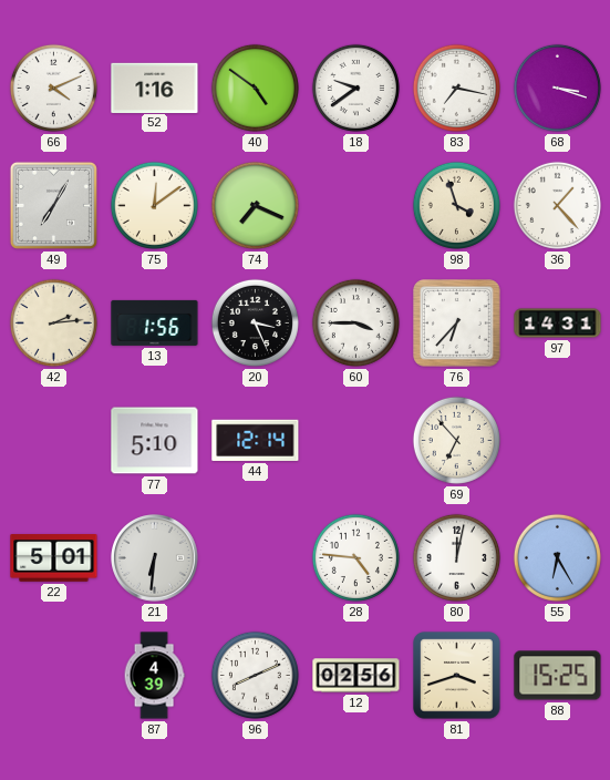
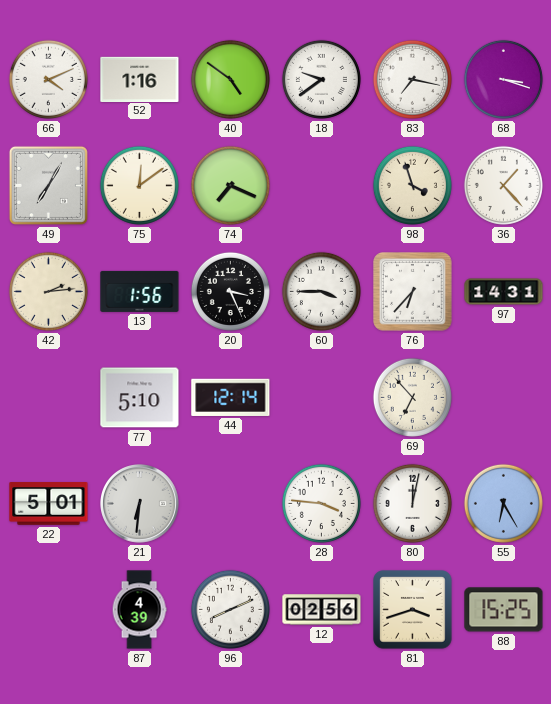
28: 4:46 -> 3:46 (321, 503)
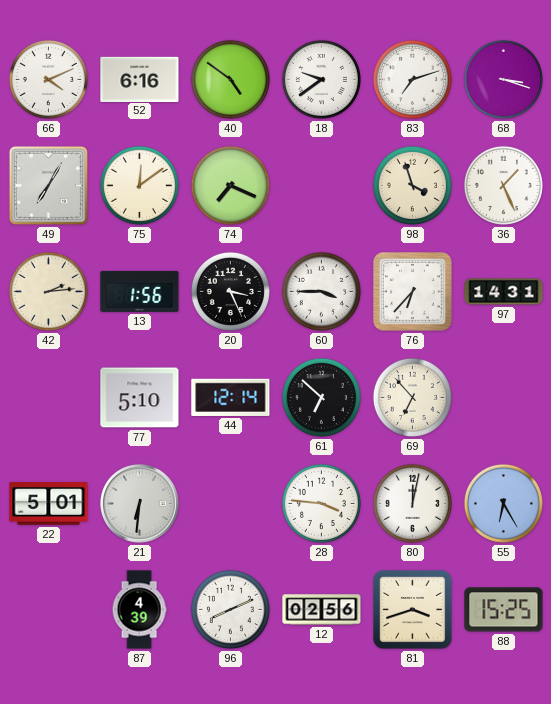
52: 1:16 -> 6:16 (140, 79)
83: 7:17 -> 7:12 (412, 79)
36: 1:23 -> 1:26 (503, 185)
61: none -> 6:52 (321, 397)
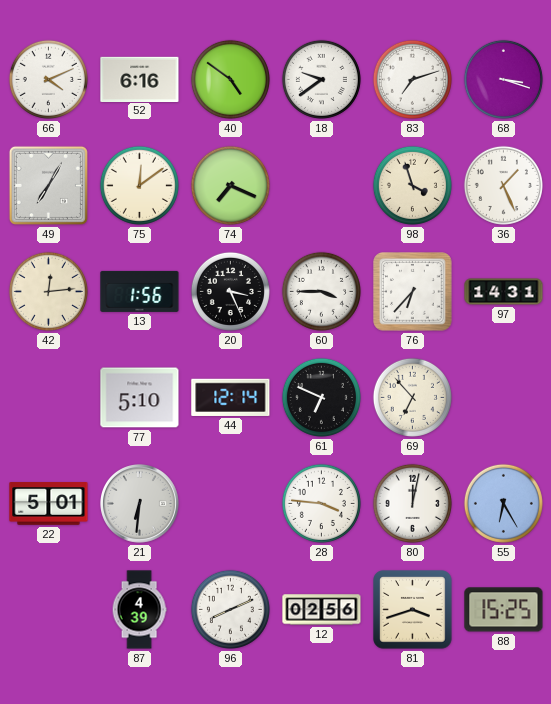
42: 2:14 -> 12:14 (48, 291)
61: 6:52 -> 6:49 (321, 397)
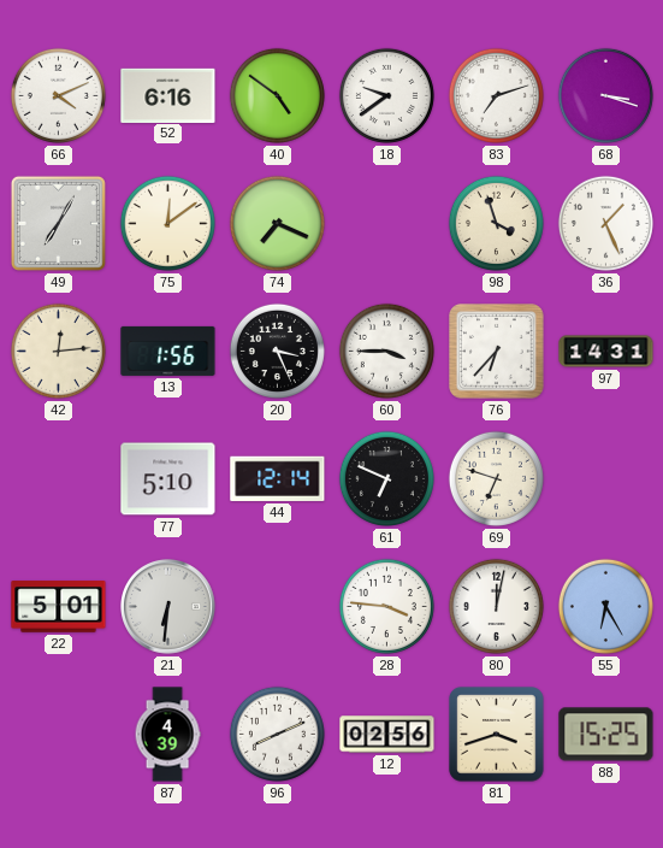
69: 6:53 -> 6:48 (496, 478)
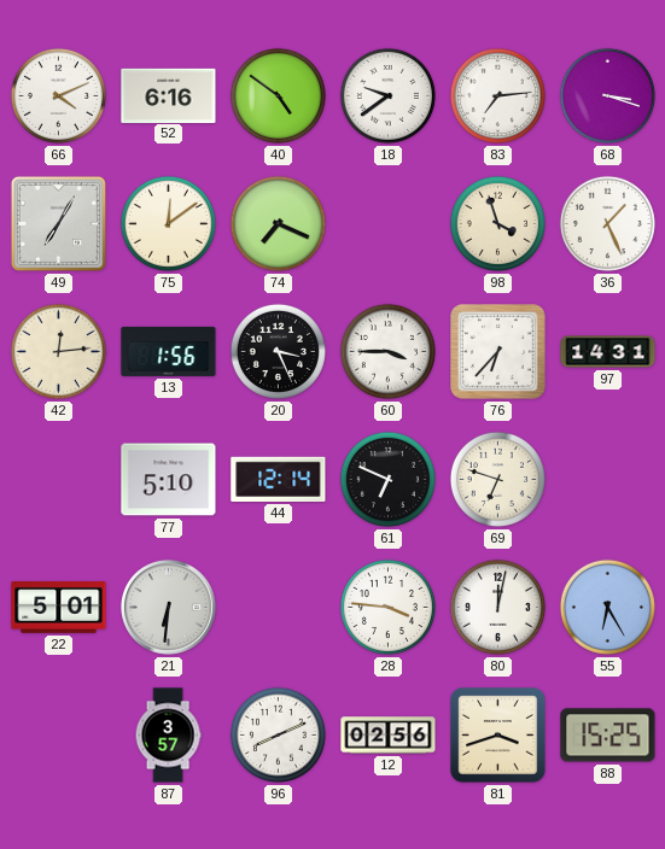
83: 7:12 -> 7:14 (497, 95)
87: 4:39 -> 3:57 (168, 736)
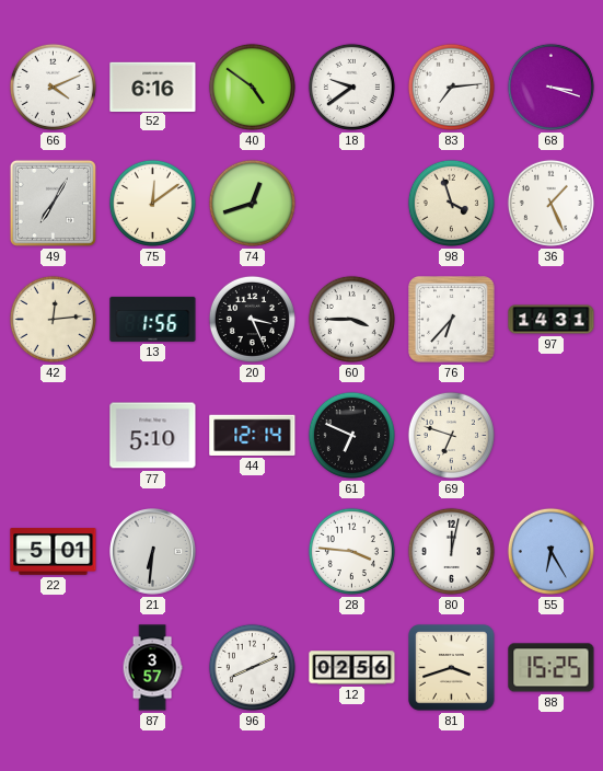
74: 7:19 -> 12:42 (252, 203)
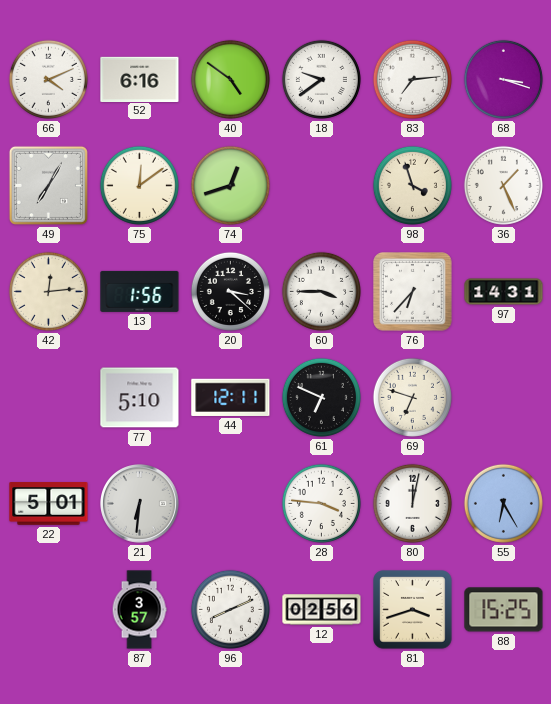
20: 3:26 -> 3:22 (230, 291)
44: 12:14 -> 12:11 (231, 397)
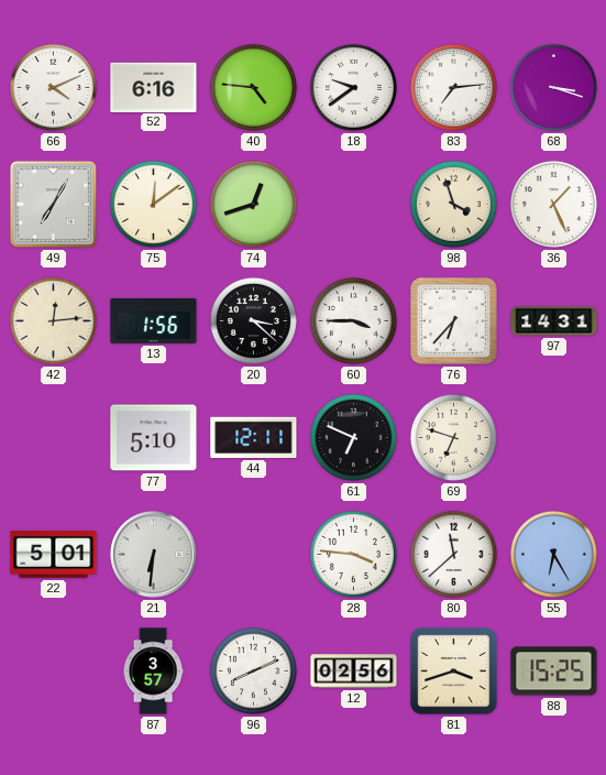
40: 4:51 -> 4:46 (253, 87)
80: 12:02 -> 11:38 (453, 554)
